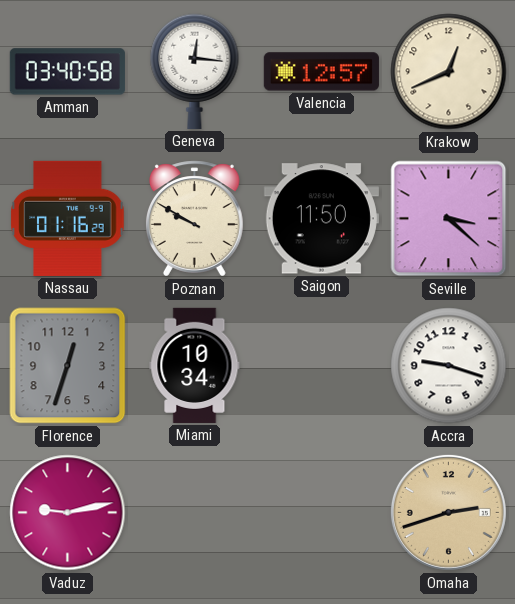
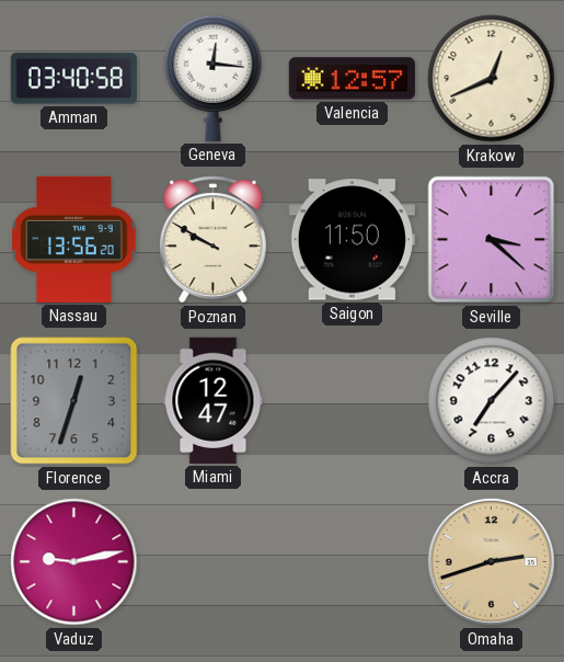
Nassau: 01:16 -> 13:56 (74, 239)
Miami: 10:34 -> 12:47 (214, 400)
Accra: 9:18 -> 7:07 (492, 401)
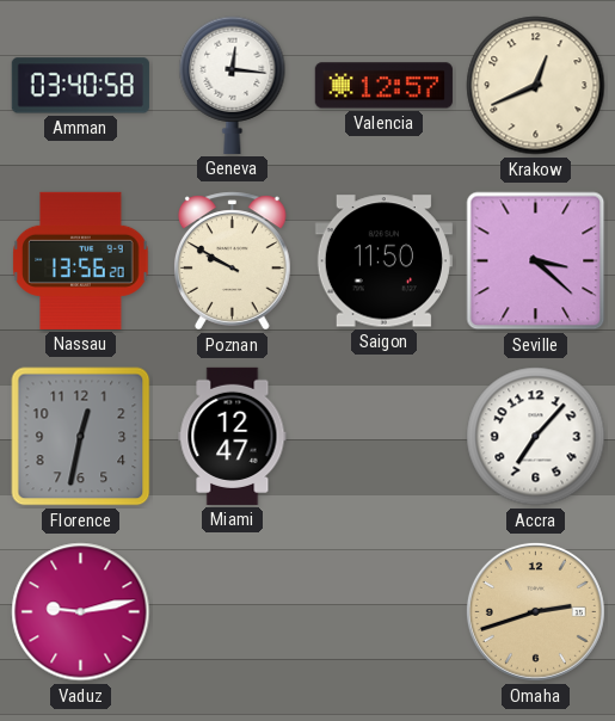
Florence: 12:33 -> 12:32 (81, 437)
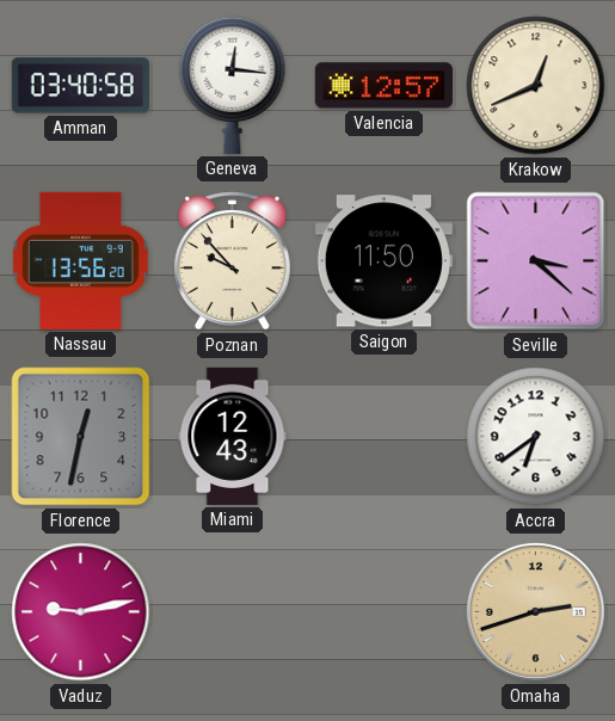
Poznan: 9:50 -> 9:53 (232, 261)
Miami: 12:47 -> 12:43 (233, 436)
Accra: 7:07 -> 6:39 (536, 437)
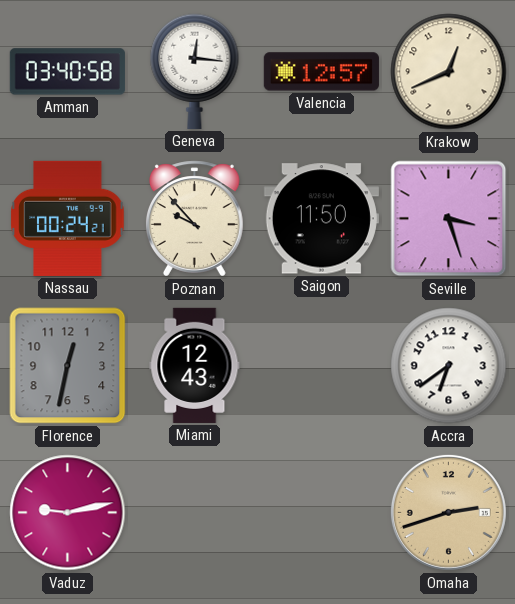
Nassau: 13:56 -> 00:24 (68, 218)
Seville: 3:22 -> 3:27 (449, 219)
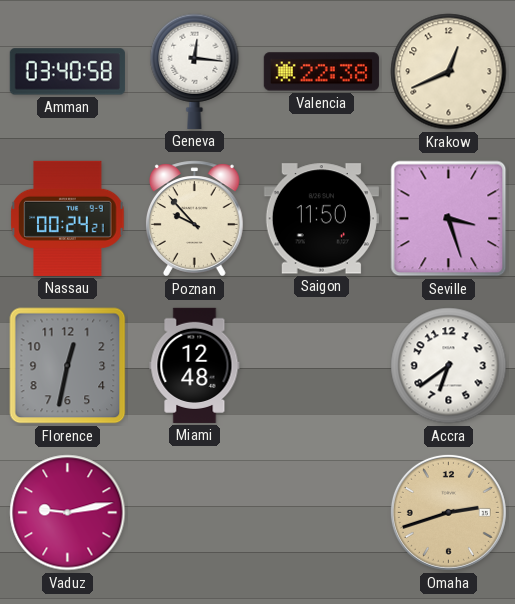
Valencia: 12:57 -> 22:38 (321, 72)
Miami: 12:43 -> 12:48 (195, 365)
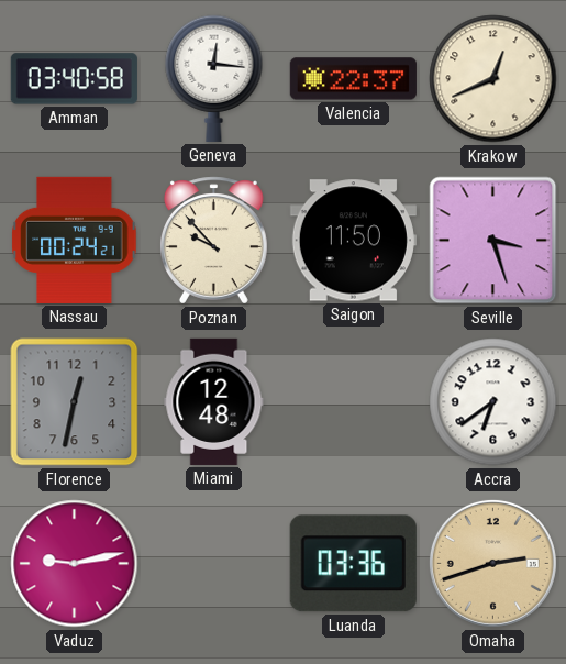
Valencia: 22:38 -> 22:37 (353, 79)
Luanda: none -> 03:36 (353, 564)
